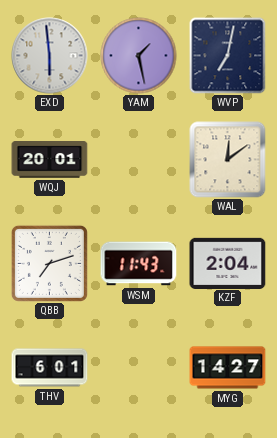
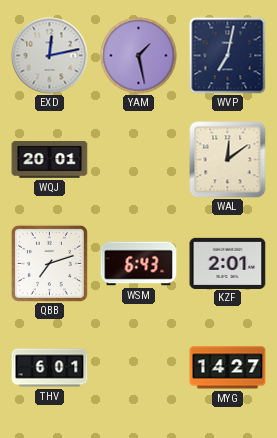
EXD: 5:59 -> 12:13 (50, 56)
WSM: 11:43 -> 6:43 (139, 264)
KZF: 2:04 -> 2:01 (228, 263)
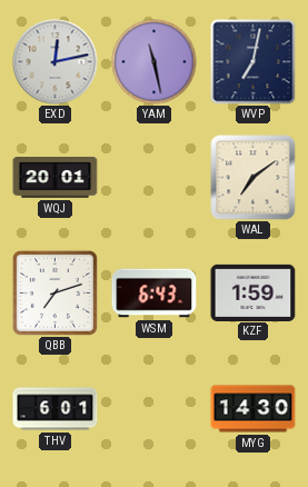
YAM: 1:28 -> 11:28 (155, 62)
WAL: 12:09 -> 7:09 (254, 178)
KZF: 2:01 -> 1:59 (254, 292)
MYG: 14:27 -> 14:30 (254, 409)
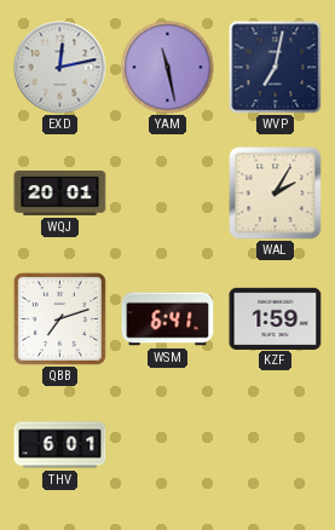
WAL: 7:09 -> 2:05 (276, 194)
WSM: 6:43 -> 6:41 (168, 319)
MYG: 14:30 -> none (254, 409)
